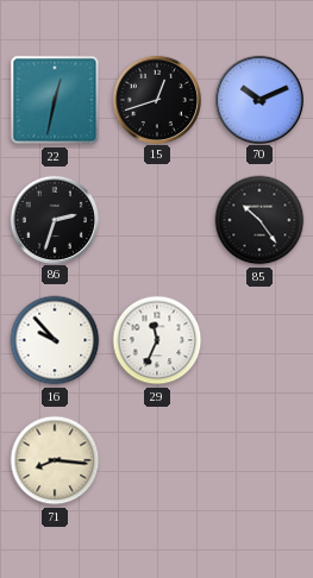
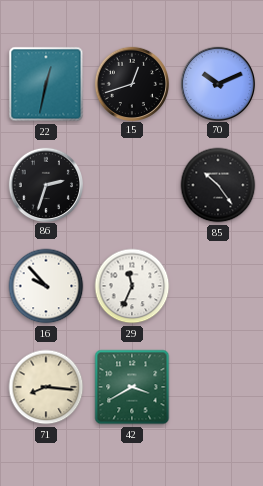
42: none -> 3:40 (132, 387)
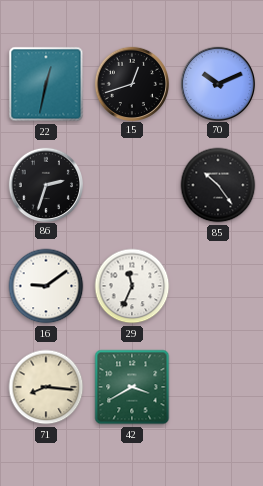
16: 9:53 -> 9:09 (46, 286)
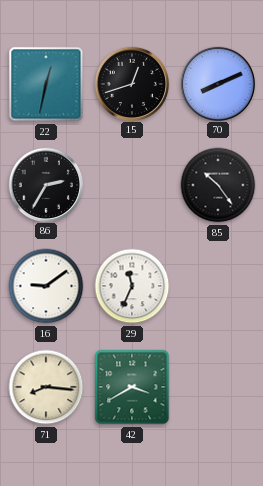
70: 10:11 -> 8:11 (217, 83)
86: 2:33 -> 2:35 (45, 184)
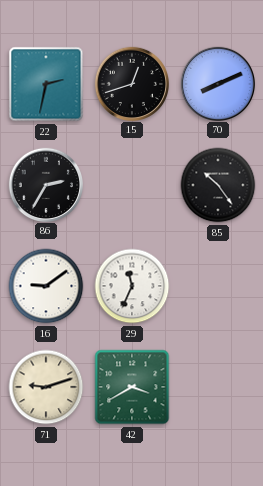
22: 12:32 -> 2:32 (46, 84)
71: 8:16 -> 9:12 (46, 387)
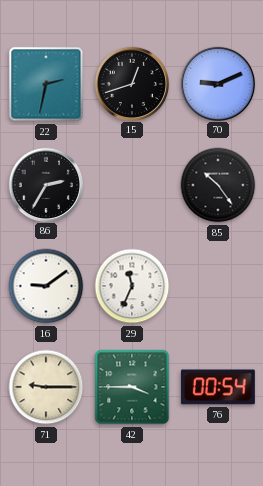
70: 8:11 -> 9:11 (217, 83)
71: 9:12 -> 9:15 (46, 387)
42: 3:40 -> 3:45 (132, 387)
76: none -> 00:54 (218, 387)
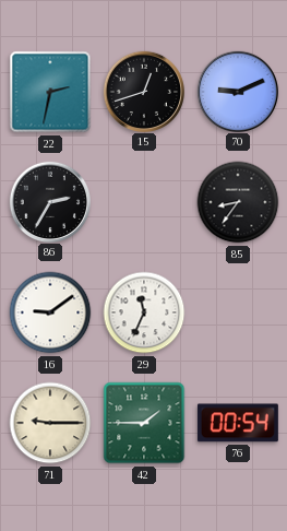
85: 10:24 -> 8:36 (238, 202)
42: 3:45 -> 1:45 (144, 423)
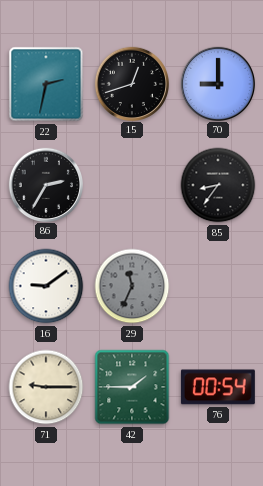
70: 9:11 -> 9:00 (217, 83)
29 dial: white -> grey (132, 286)
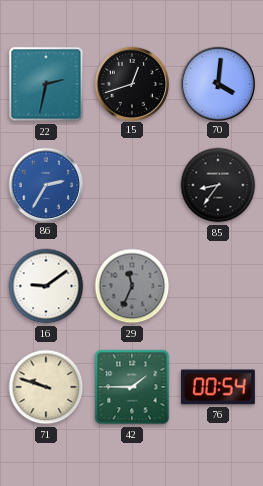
70: 9:00 -> 4:01 (217, 83)
86 dial: black -> blue (45, 184)
71: 9:15 -> 9:48 (46, 387)
